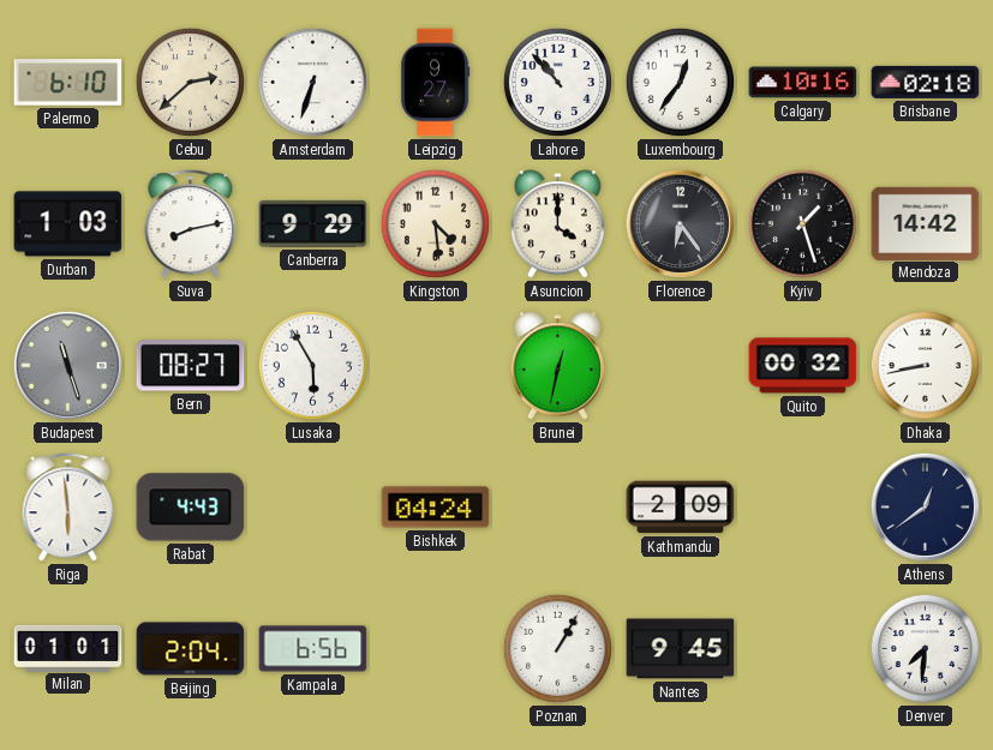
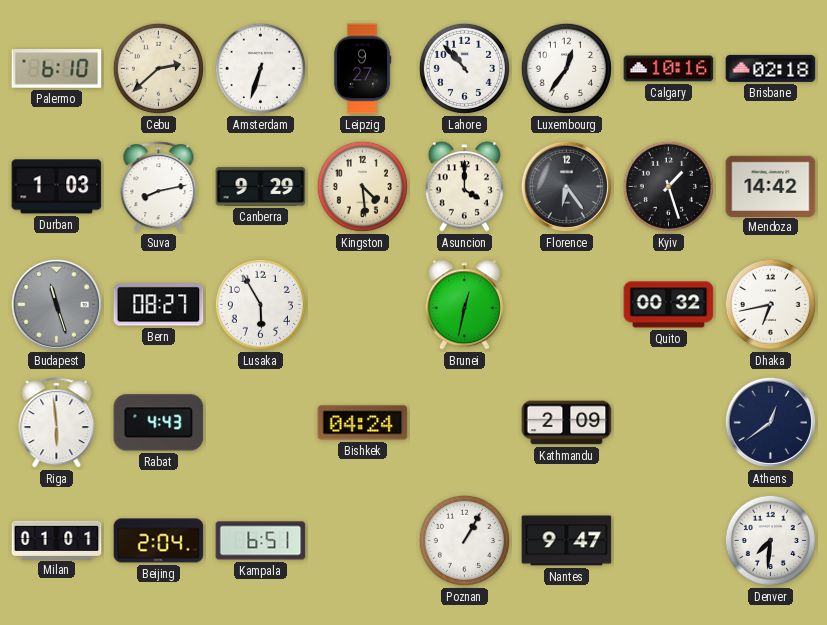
Dhaka: 8:43 -> 6:43 (770, 304)
Kampala: 6:56 -> 6:51 (261, 541)
Nantes: 9:45 -> 9:47 (567, 541)
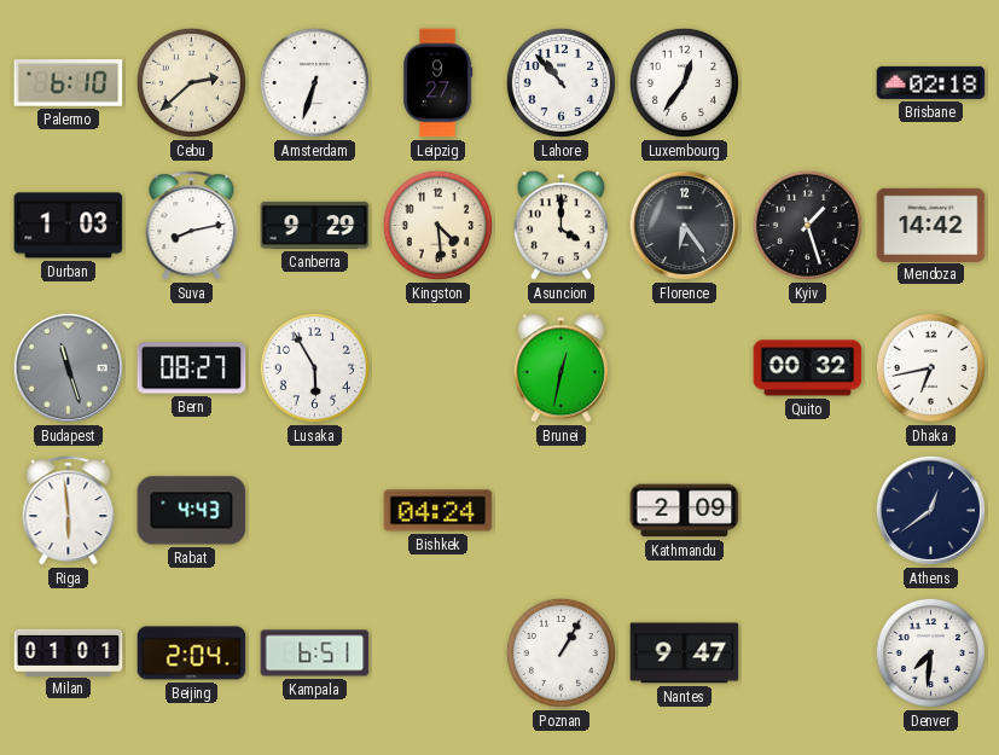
Calgary: 10:16 -> none (669, 69)
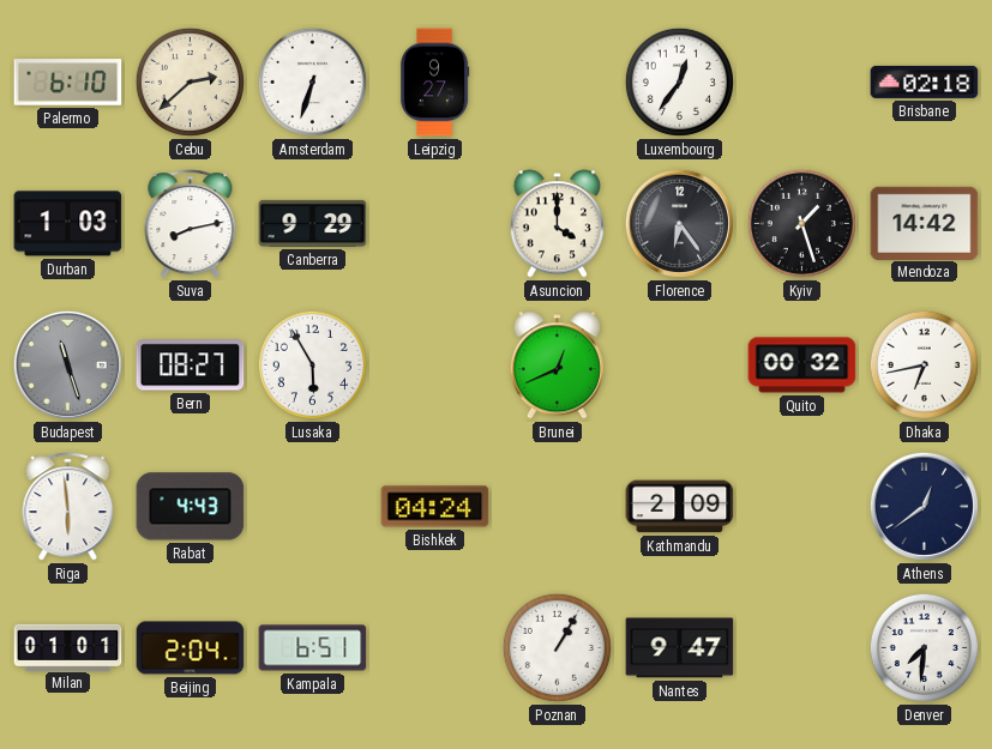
Lahore: 10:53 -> none (561, 82)
Kingston: 4:29 -> none (437, 225)
Brunei: 12:32 -> 12:41 (557, 366)
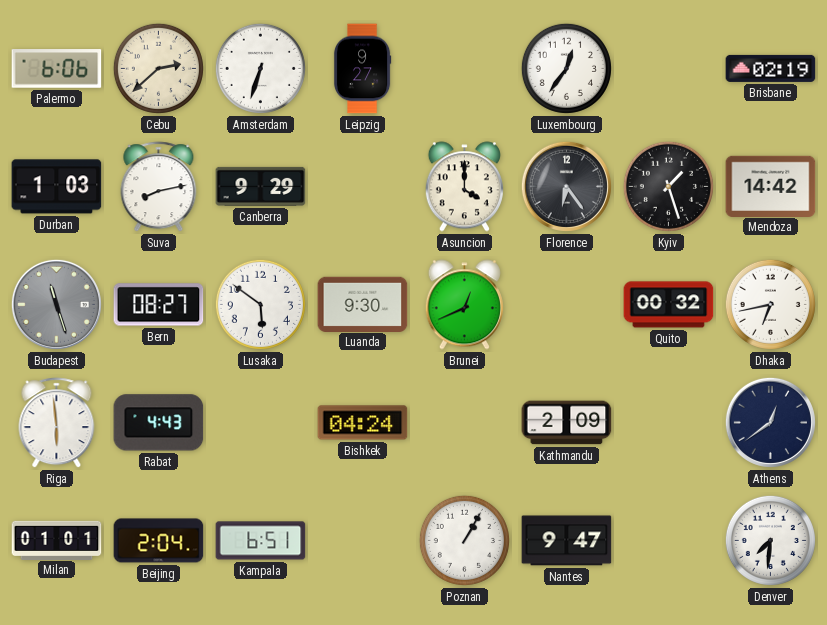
Palermo: 6:10 -> 6:06 (57, 69)
Brisbane: 02:18 -> 02:19 (771, 68)
Lusaka: 5:55 -> 5:51 (260, 304)
Luanda: none -> 9:30 (363, 304)
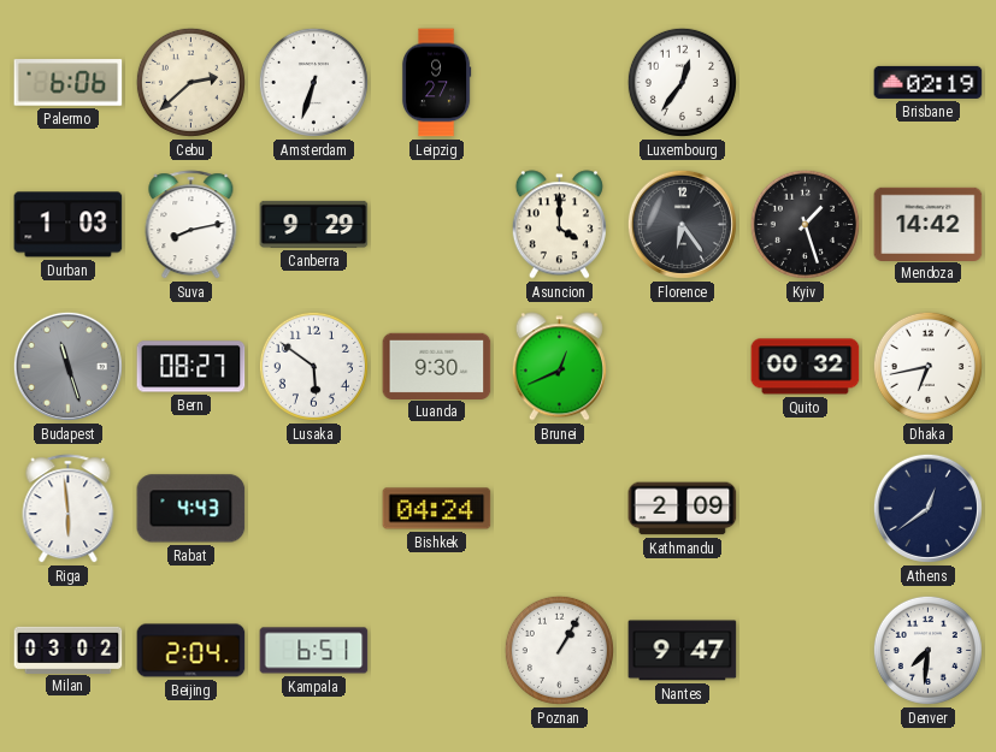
Milan: 01:01 -> 03:02 (69, 650)
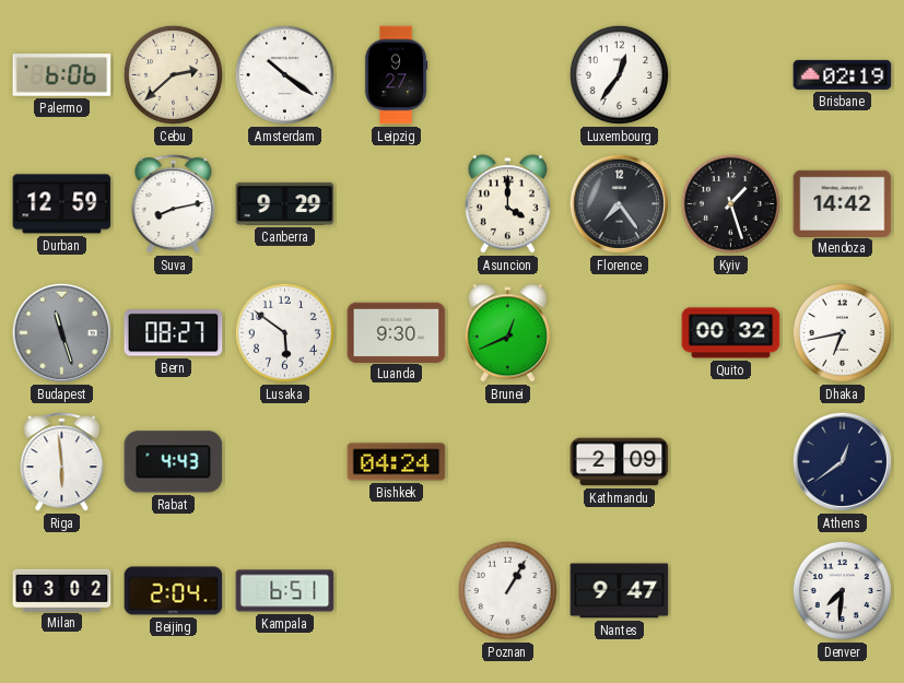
Amsterdam: 6:33 -> 10:21 (284, 74)
Durban: 1:03 -> 12:59 (62, 204)
Florence: 6:24 -> 7:24 (619, 203)
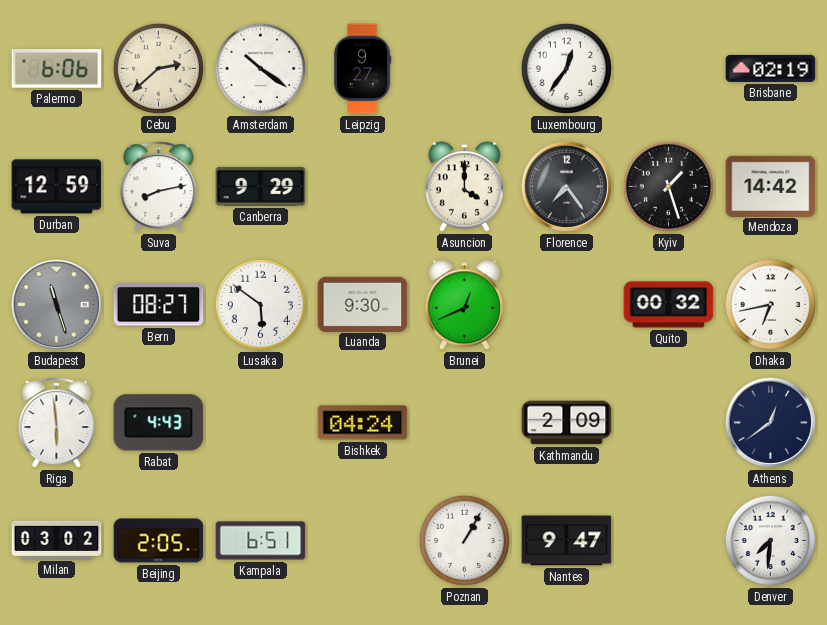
Beijing: 2:04 -> 2:05 (159, 541)
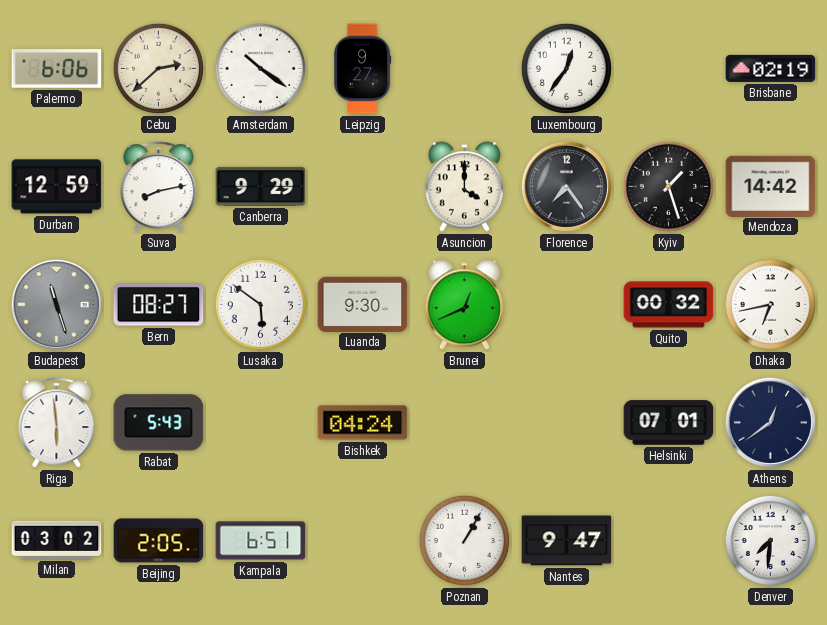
Rabat: 4:43 -> 5:43 (159, 423)
Kathmandu: 2:09 -> none (567, 423)
Helsinki: none -> 07:01 (669, 423)
